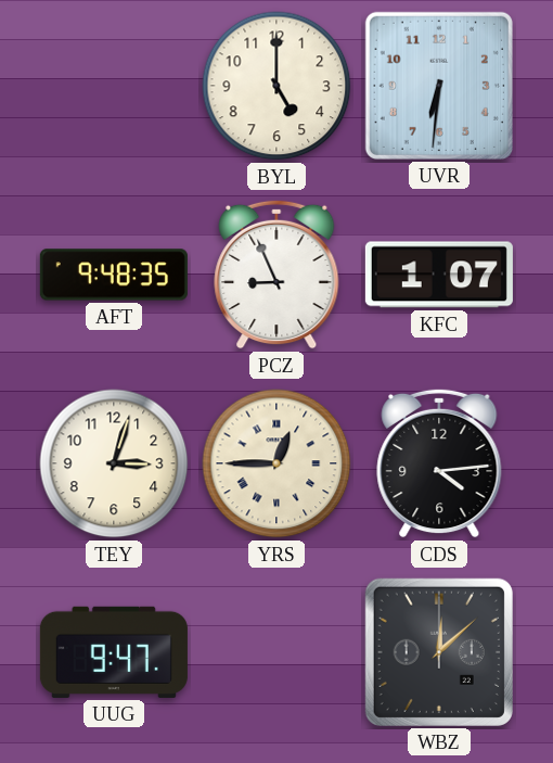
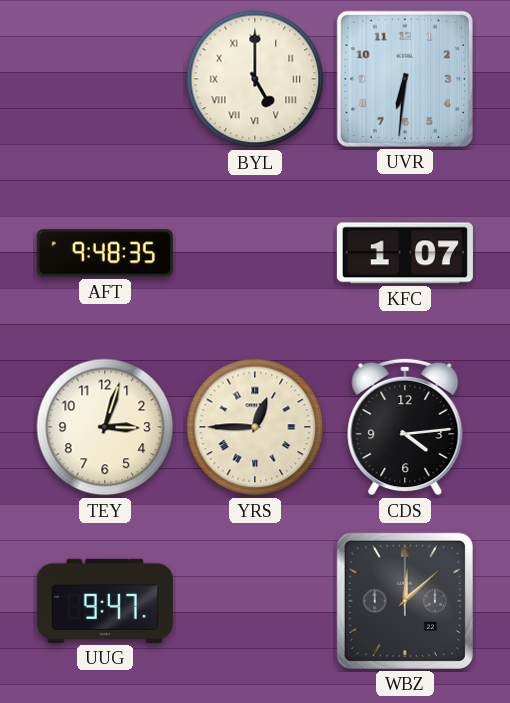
BYL numerals: Arabic -> Roman (255, 79)
PCZ: 8:56 -> none (276, 275)
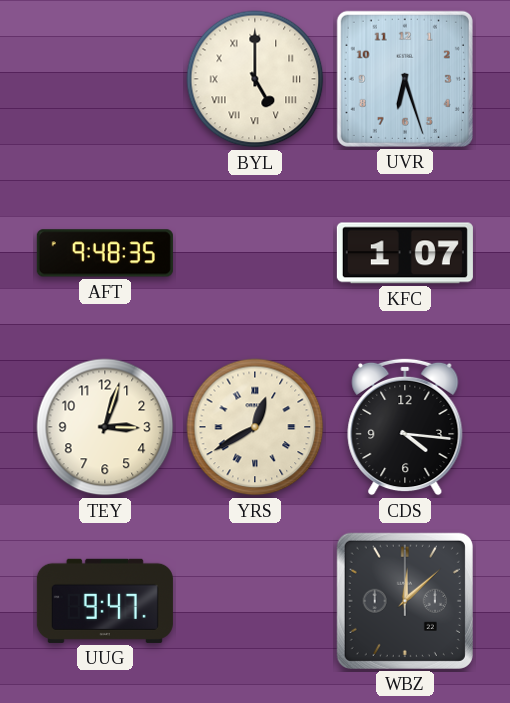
UVR: 6:31 -> 6:27 (405, 79)
YRS: 12:45 -> 12:40 (255, 427)
CDS: 4:14 -> 4:16 (405, 427)
